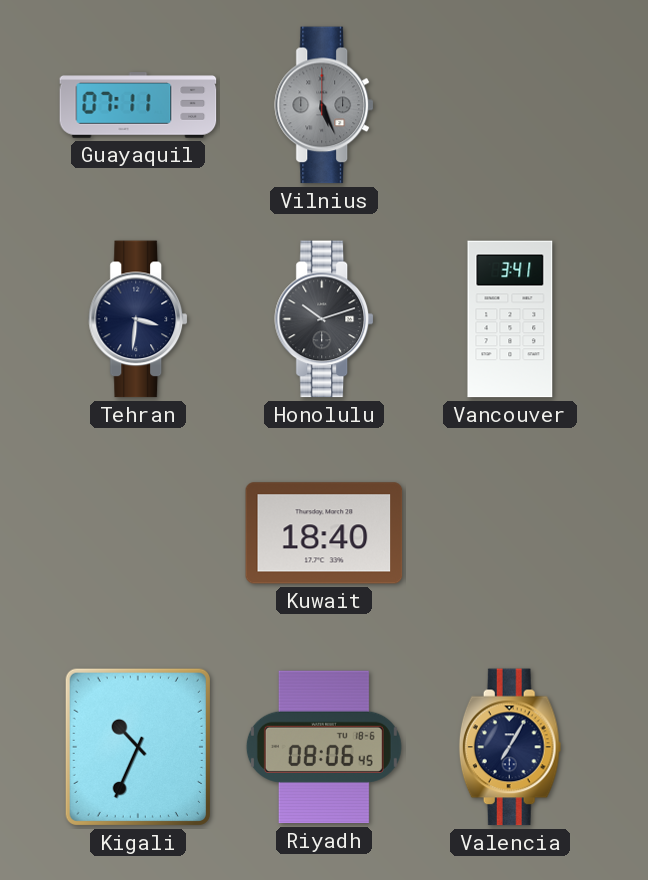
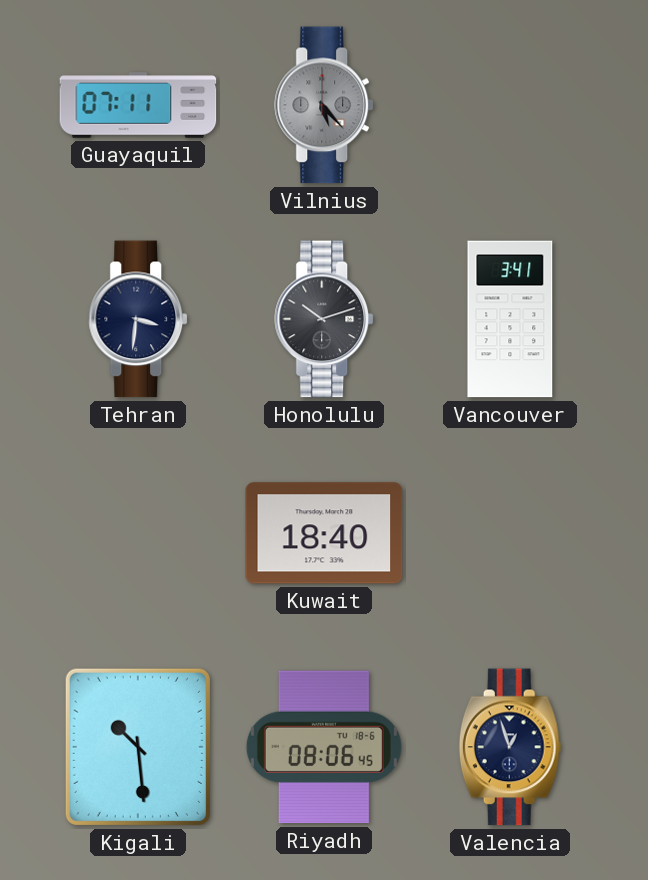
Vilnius: 5:26 -> 5:23 (325, 105)
Kigali: 10:34 -> 10:29 (138, 747)
Valencia: 7:05 -> 12:57 (510, 747)
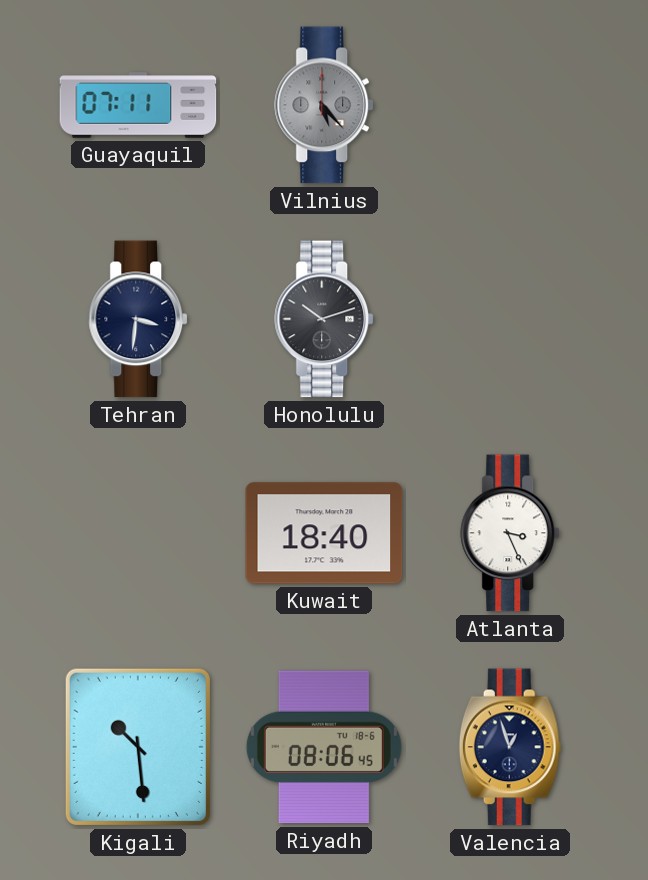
Vancouver: 3:41 -> none (510, 319)
Atlanta: none -> 3:26 (511, 533)
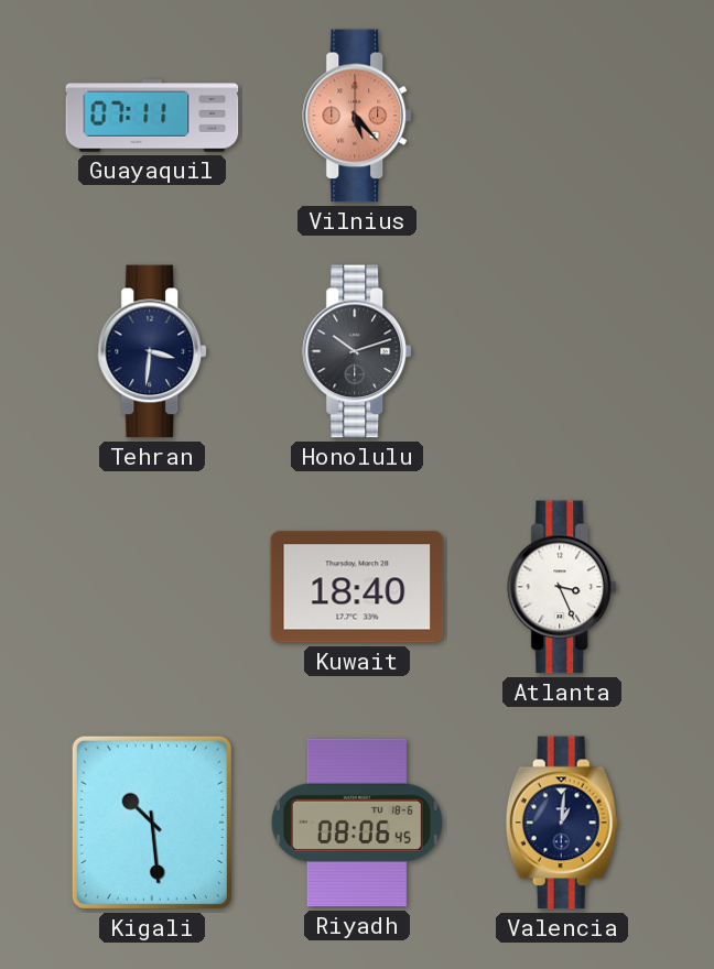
Vilnius dial: grey -> salmon (358, 116)
Valencia: 12:57 -> 1:01 (562, 823)
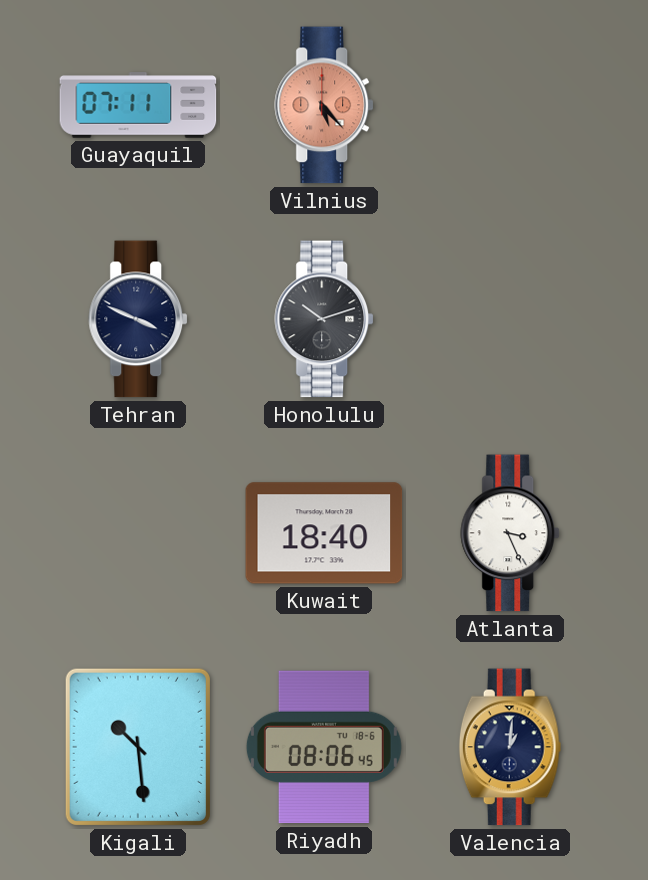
Tehran: 3:31 -> 3:49 (139, 319)
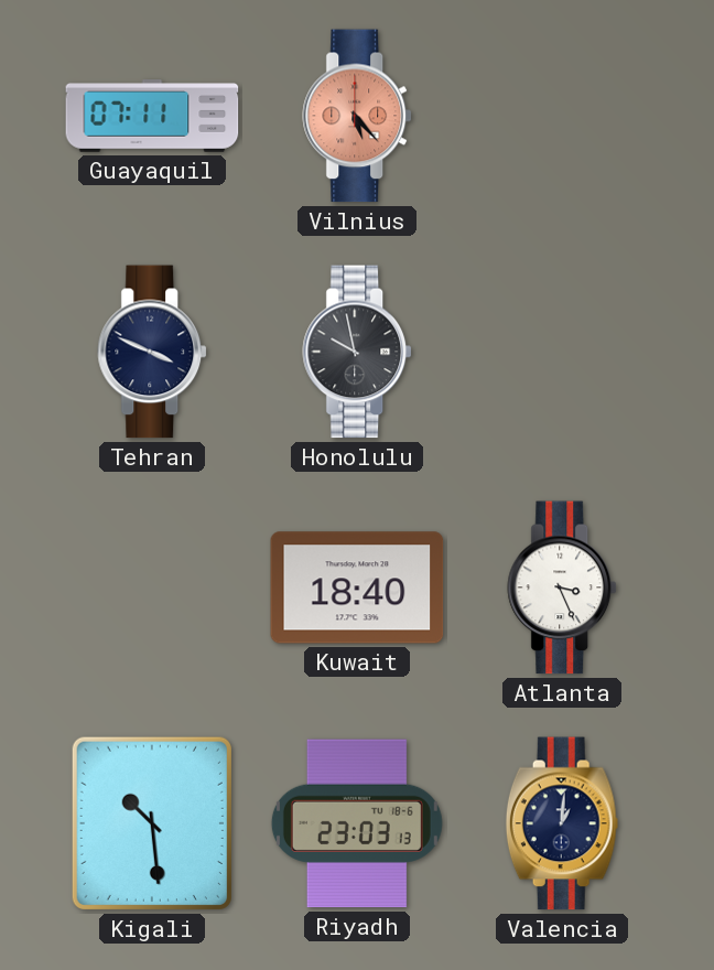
Honolulu: 10:12 -> 9:58 (358, 352)
Riyadh: 08:06 -> 23:03 (357, 823)
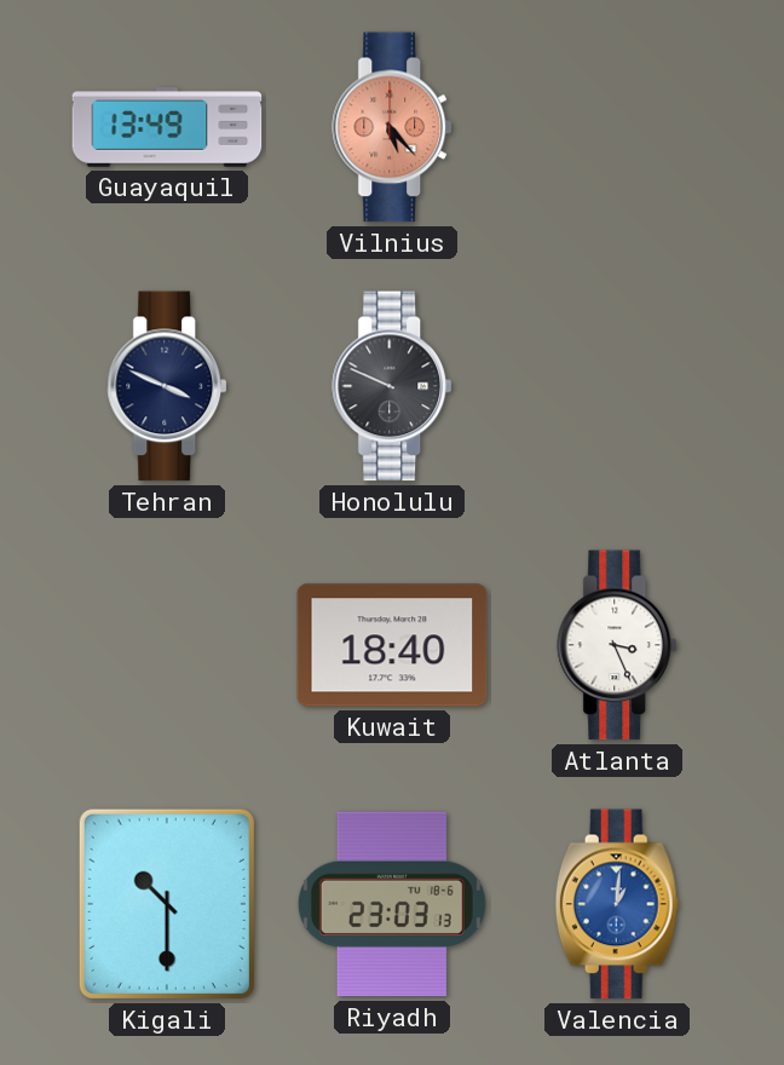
Guayaquil: 07:11 -> 13:49 (167, 127)
Honolulu: 9:58 -> 9:49 (393, 386)
Kigali: 10:29 -> 10:30 (167, 904)
Valencia dial: navy -> blue (617, 904)
